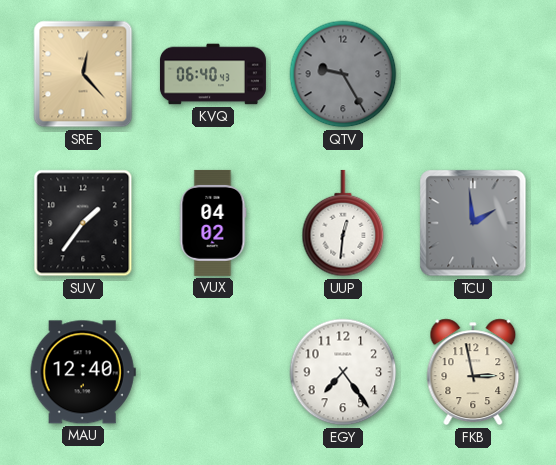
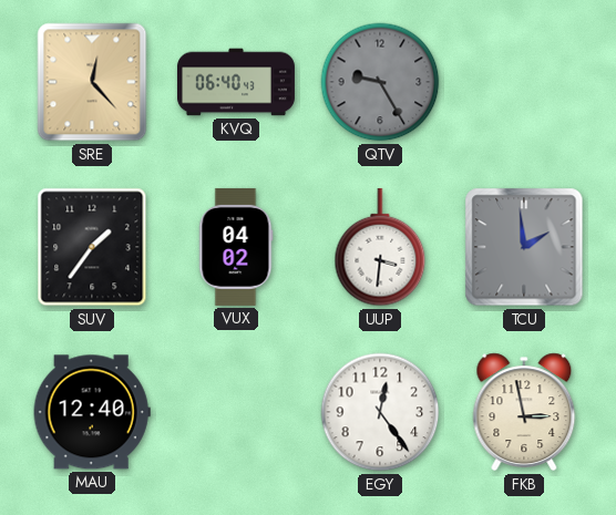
UUP: 12:31 -> 3:31 (380, 247)
EGY: 7:24 -> 12:24 (380, 412)
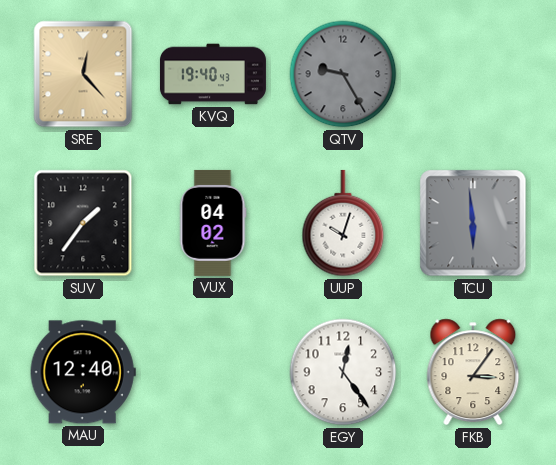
KVQ: 06:40 -> 19:40 (213, 74)
UUP: 3:31 -> 10:03 (343, 223)
TCU: 1:59 -> 5:59 (473, 223)
FKB: 2:58 -> 3:06 (473, 372)
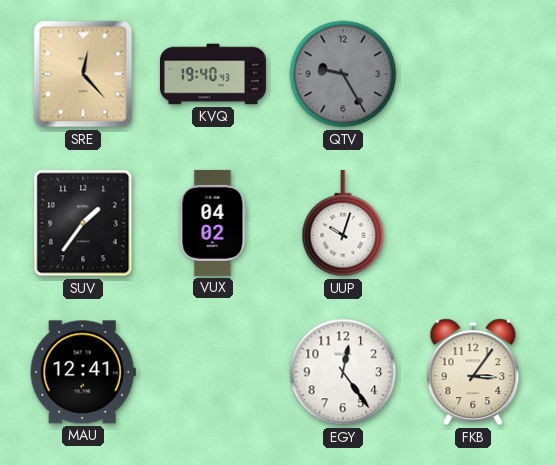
TCU: 5:59 -> none (473, 223)
MAU: 12:40 -> 12:41 (83, 372)
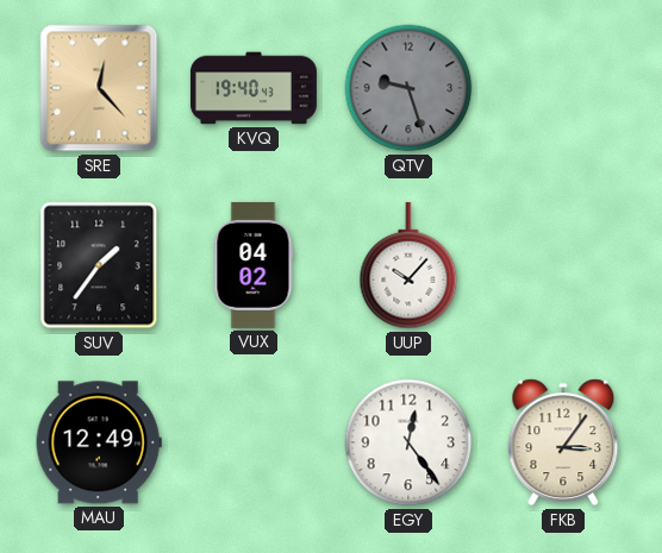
QTV: 9:25 -> 9:27 (408, 88)
UUP: 10:03 -> 10:07 (408, 265)
MAU: 12:41 -> 12:49 (99, 442)
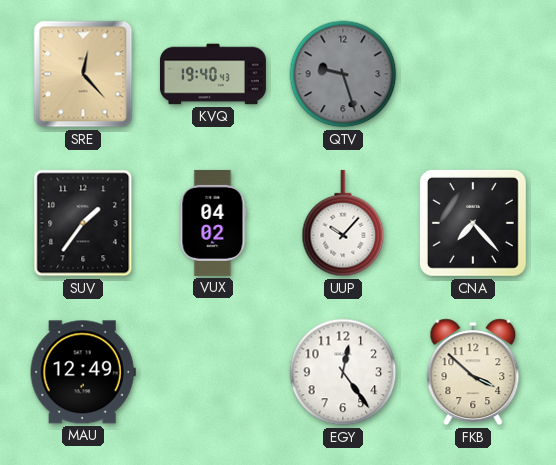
CNA: none -> 7:23 (473, 223)
FKB: 3:06 -> 3:52 (473, 372)
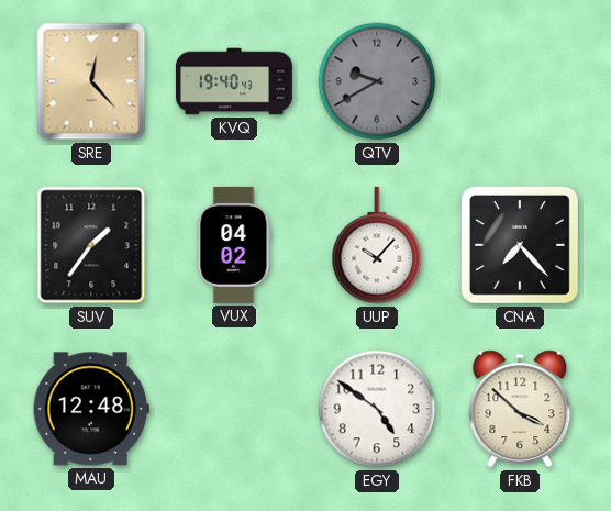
QTV: 9:27 -> 9:40 (377, 81)
MAU: 12:49 -> 12:48 (91, 409)
EGY: 12:24 -> 4:51 (377, 409)
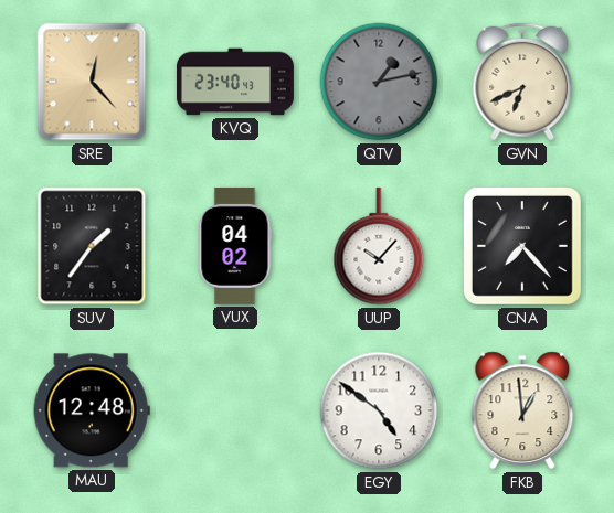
KVQ: 19:40 -> 23:40 (235, 82)
QTV: 9:40 -> 1:13 (379, 82)
GVN: none -> 6:41 (522, 82)
FKB: 3:52 -> 12:59 (522, 410)
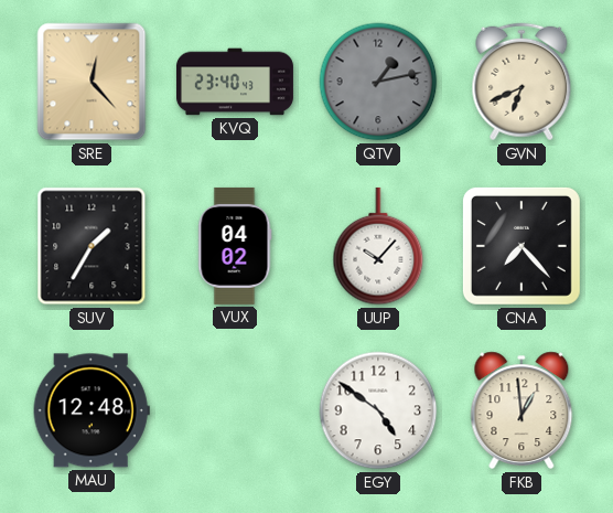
SUV: 1:36 -> 1:35 (92, 246)
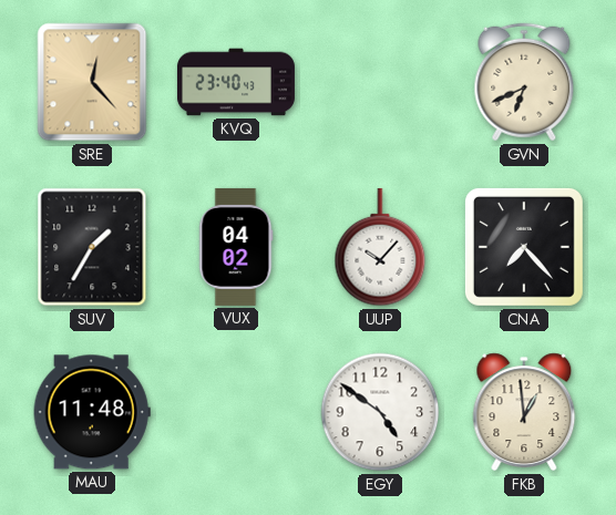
QTV: 1:13 -> none (378, 82)
MAU: 12:48 -> 11:48 (92, 412)
